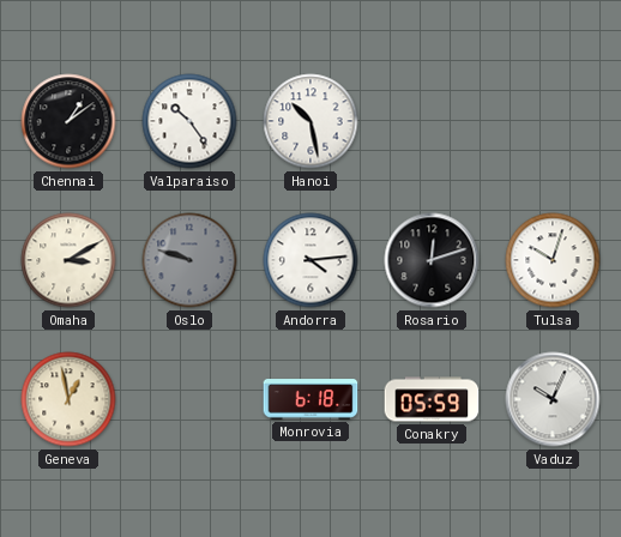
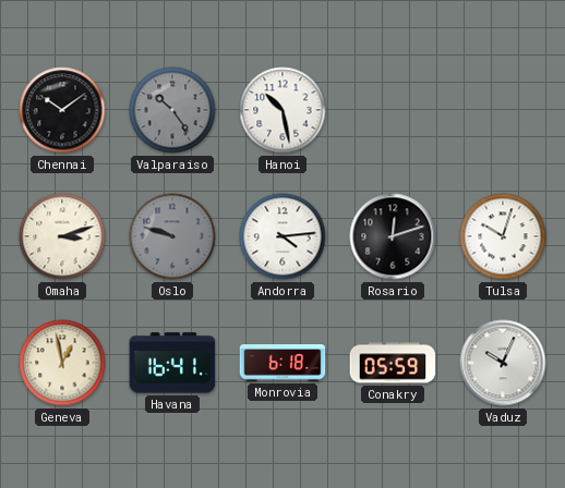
Chennai: 1:09 -> 10:09 (62, 110)
Valparaiso dial: white -> grey (172, 110)
Omaha: 3:10 -> 3:12 (62, 236)
Havana: none -> 16:41 (172, 363)
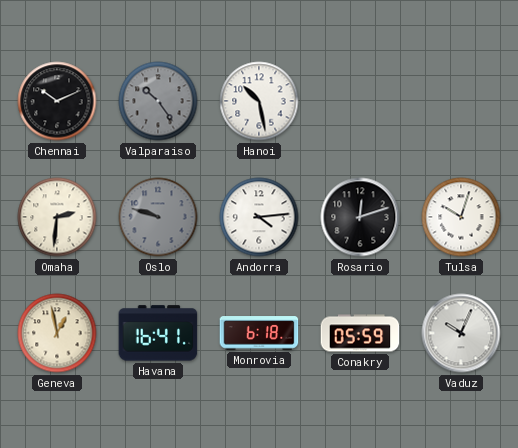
Chennai: 10:09 -> 10:11 (57, 101)
Omaha: 3:12 -> 2:31 (57, 217)
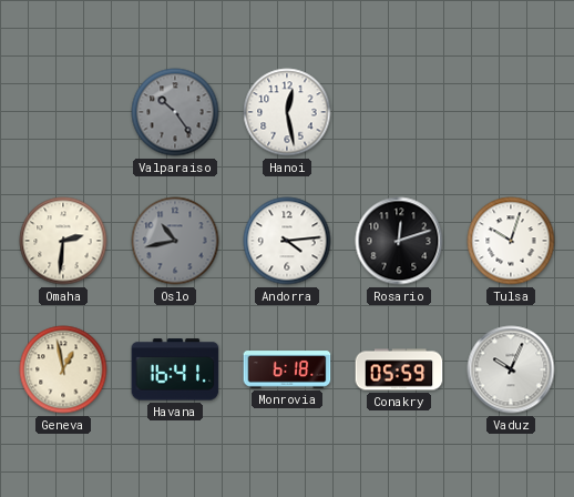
Chennai: 10:11 -> none (57, 101)
Hanoi: 10:28 -> 12:28 (287, 112)
Oslo: 9:48 -> 10:43 (175, 241)
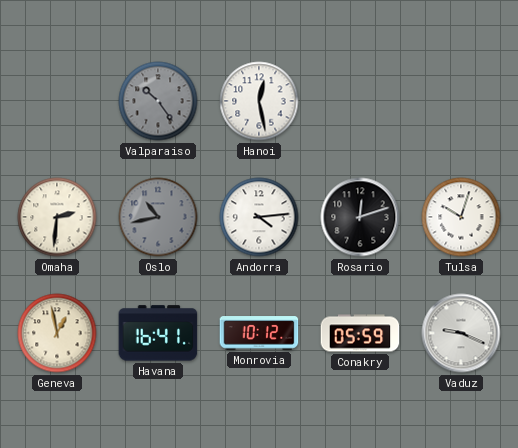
Monrovia: 6:18 -> 10:12 (259, 333)
Vaduz: 10:04 -> 9:19 (461, 333)
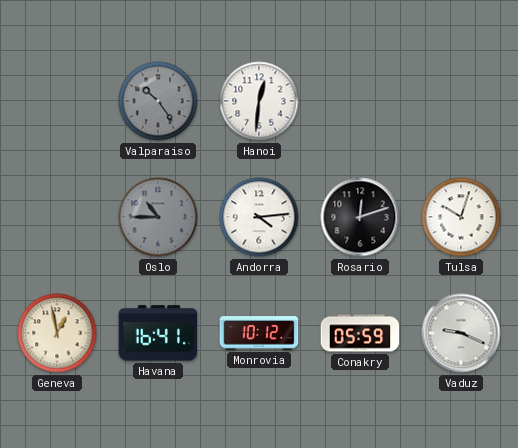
Hanoi: 12:28 -> 12:31 (259, 101)
Omaha: 2:31 -> none (57, 217)
Oslo: 10:43 -> 10:45 (158, 217)
